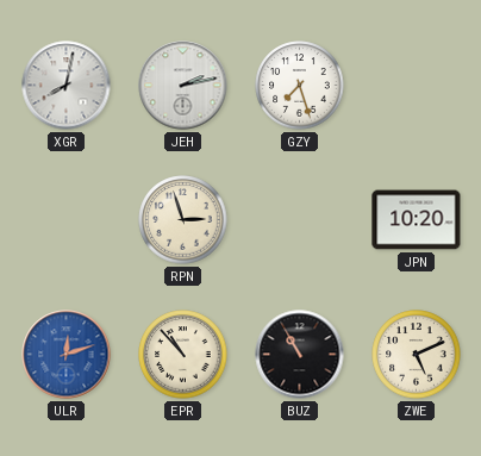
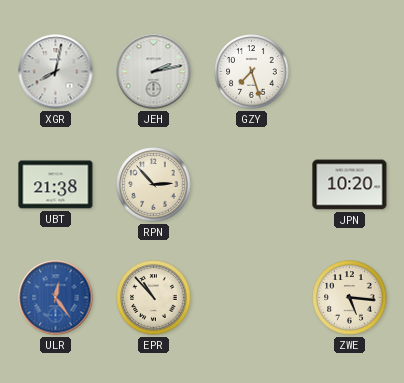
UBT: none -> 21:38 (56, 185)
RPN: 2:57 -> 2:53 (154, 185)
ULR: 12:12 -> 12:24 (56, 298)
BUZ: 10:55 -> none (300, 355)
ZWE: 5:11 -> 5:16 (350, 298)
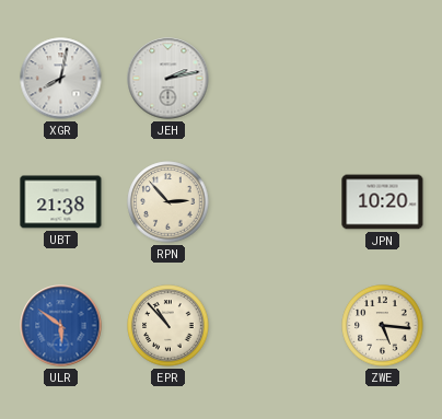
GZY: 7:27 -> none (252, 72)
ULR: 12:24 -> 5:51 (61, 326)
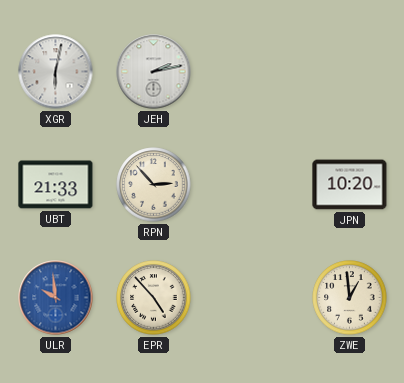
XGR: 8:02 -> 6:02 (56, 72)
UBT: 21:38 -> 21:33 (56, 185)
ULR: 5:51 -> 9:59 (56, 298)
EPR: 10:53 -> 4:53 (154, 298)
ZWE: 5:16 -> 12:59 (350, 298)
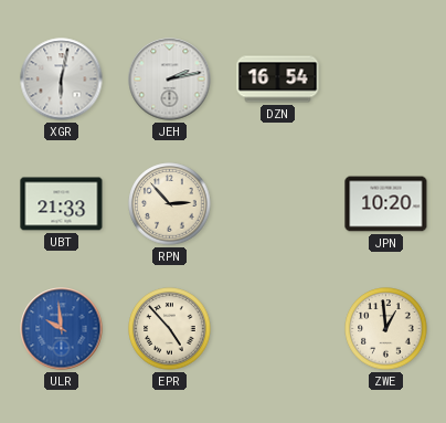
DZN: none -> 16:54 (278, 80)
